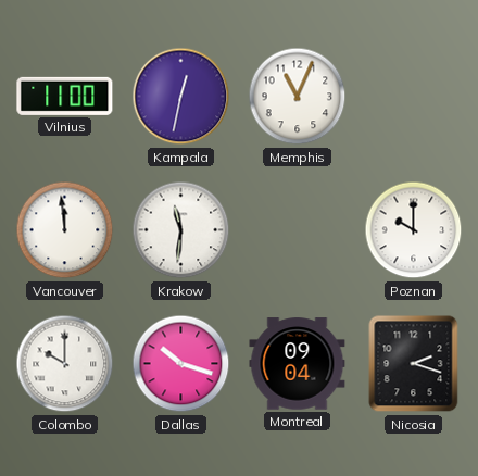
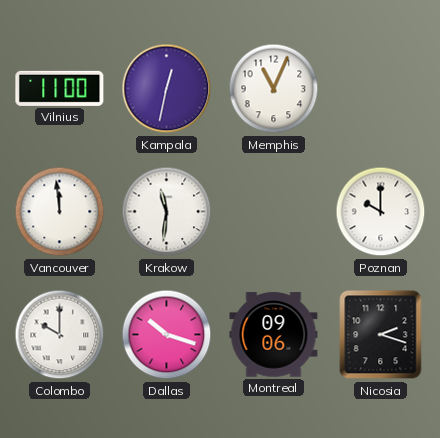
Montreal: 09:04 -> 09:06 (274, 335)
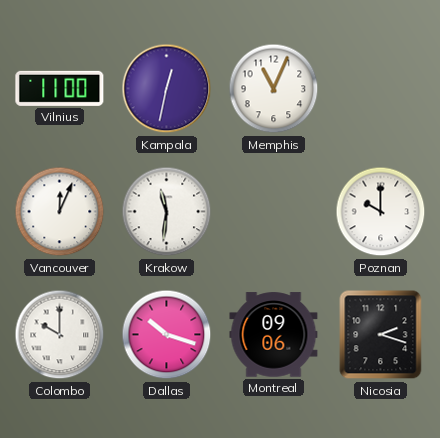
Vancouver: 11:59 -> 12:04 (60, 212)
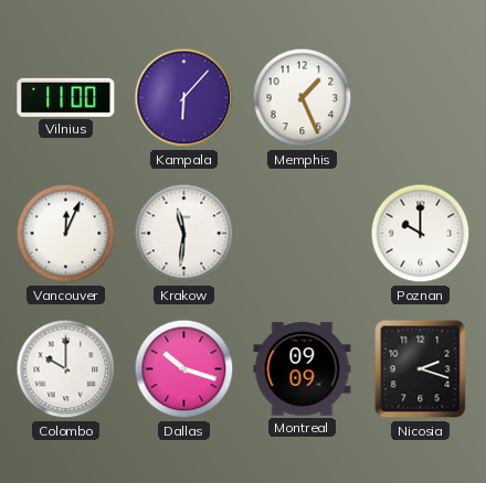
Kampala: 12:32 -> 6:07 (184, 98)
Memphis: 11:04 -> 1:26 (303, 98)
Montreal: 09:06 -> 09:09 (303, 369)
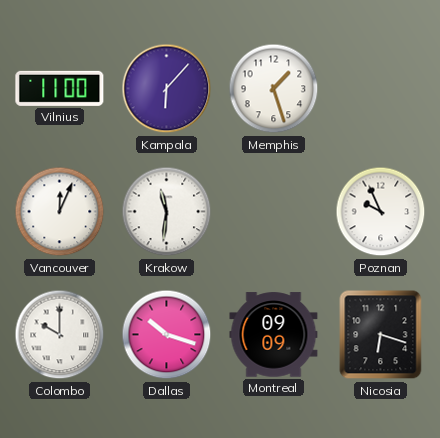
Memphis: 1:26 -> 1:27 (274, 89)
Poznan: 10:00 -> 9:56 (381, 212)
Nicosia: 2:18 -> 6:18 (381, 335)
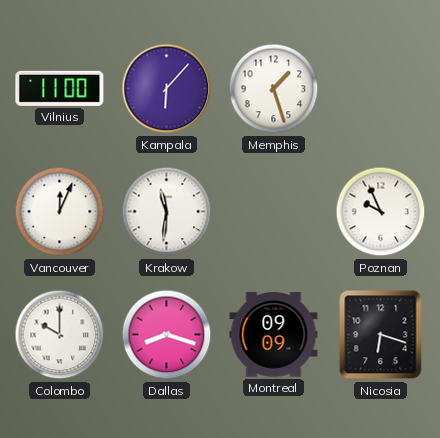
Dallas: 10:18 -> 8:18 (167, 335)
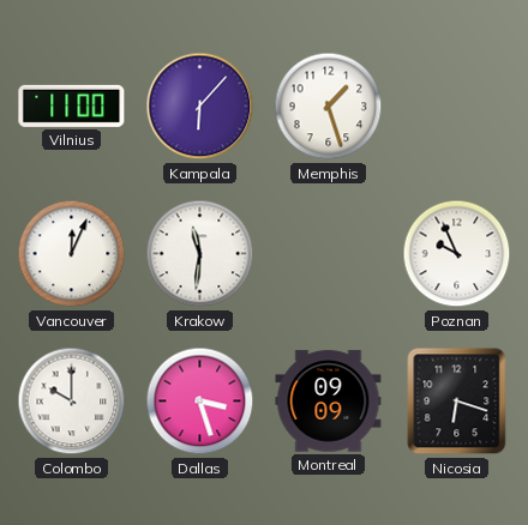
Dallas: 8:18 -> 3:27 (200, 402)
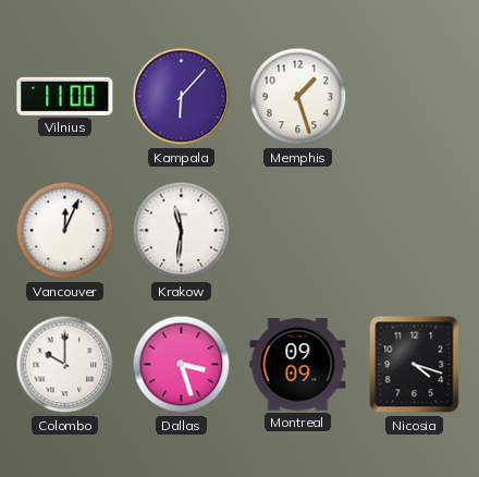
Poznan: 9:56 -> none (457, 254)
Nicosia: 6:18 -> 4:18 (415, 365)
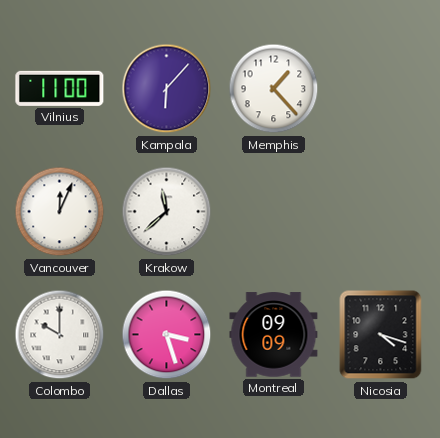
Memphis: 1:27 -> 1:23 (274, 89)
Krakow: 11:31 -> 11:38 (167, 212)
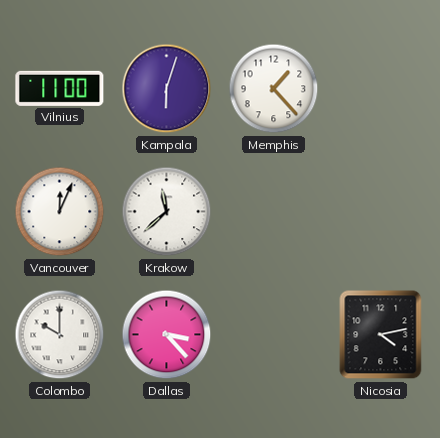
Kampala: 6:07 -> 6:03 (167, 89)
Dallas: 3:27 -> 3:23 (167, 335)
Montreal: 09:09 -> none (274, 335)
Nicosia: 4:18 -> 4:13 (381, 335)
